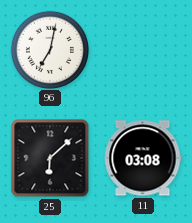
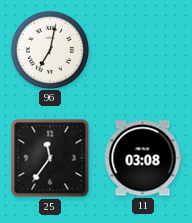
25: 6:08 -> 11:36 (50, 158)
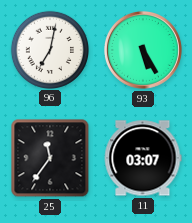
93: none -> 5:25 (143, 50)
11: 03:08 -> 03:07 (143, 158)
